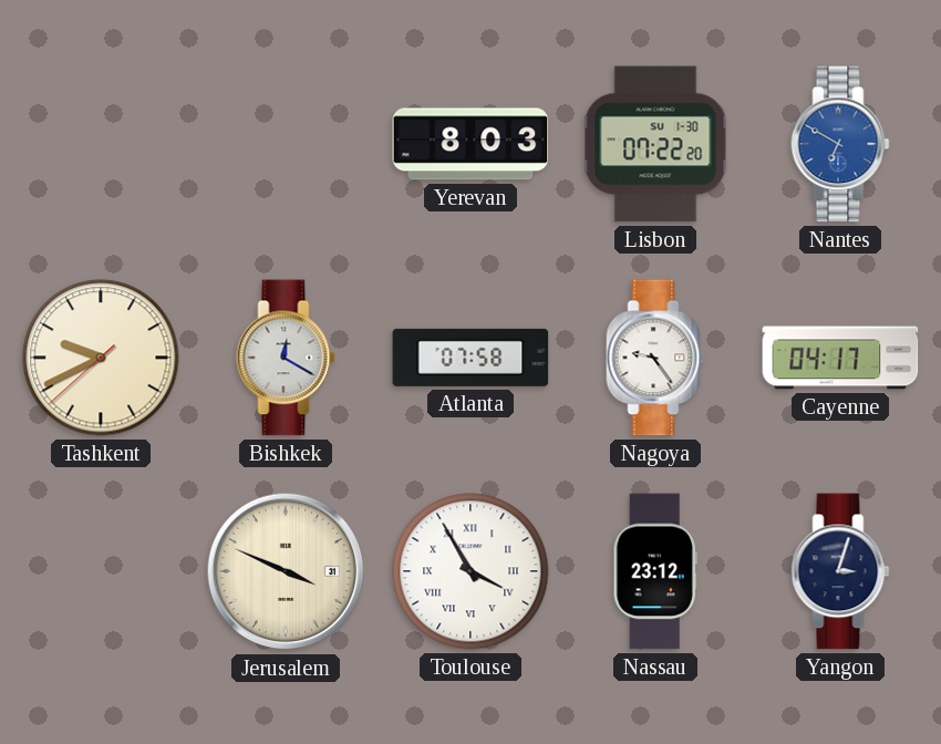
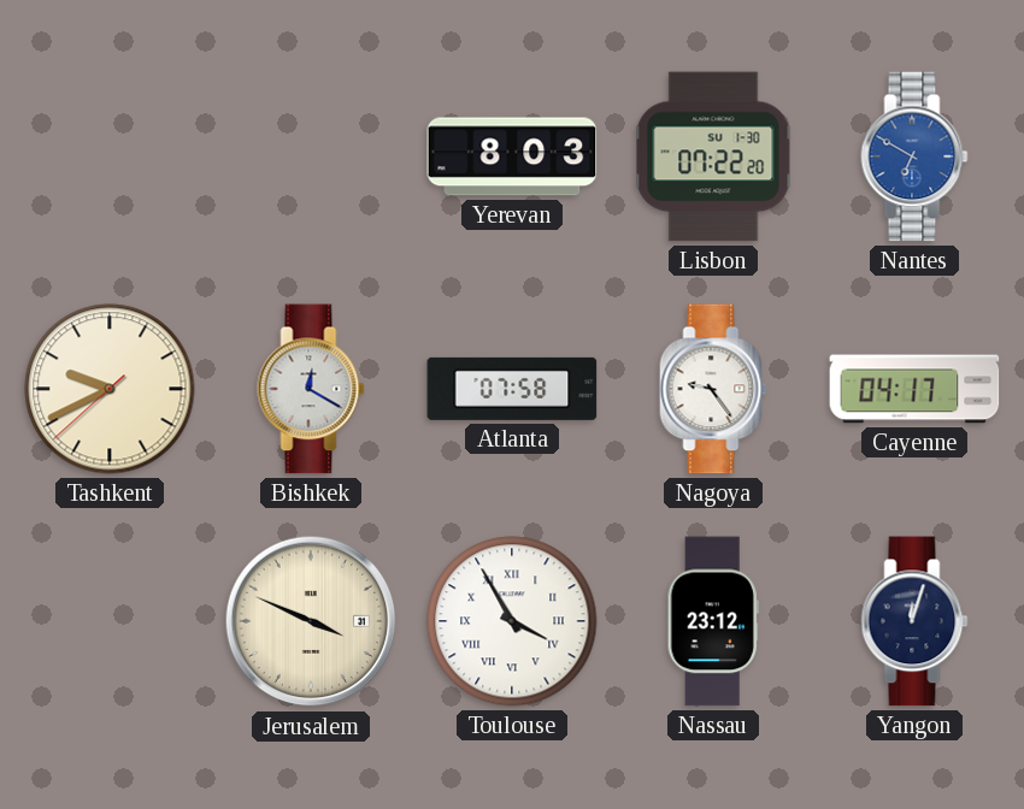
Yangon: 3:03 -> 12:03 (914, 621)
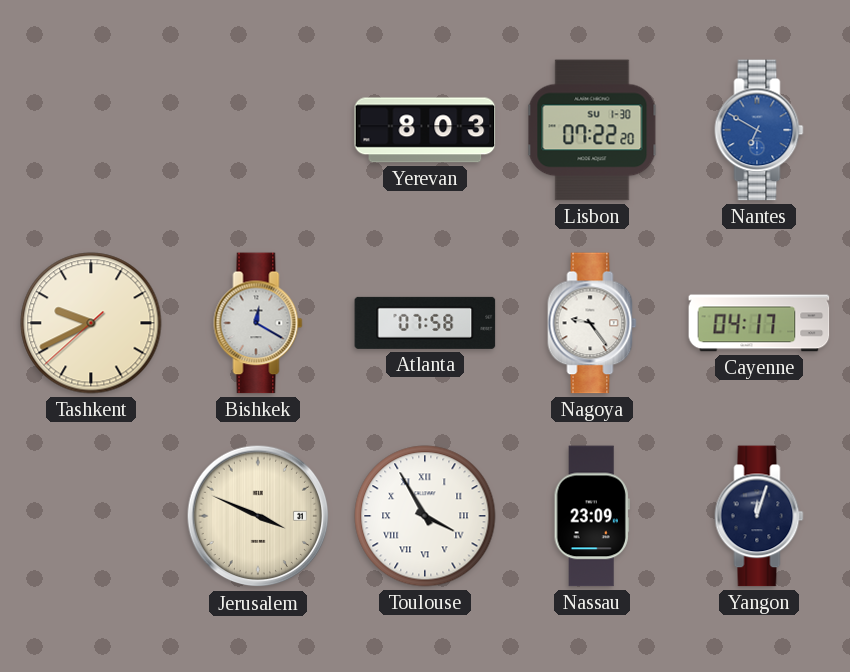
Nassau: 23:12 -> 23:09 (592, 516)
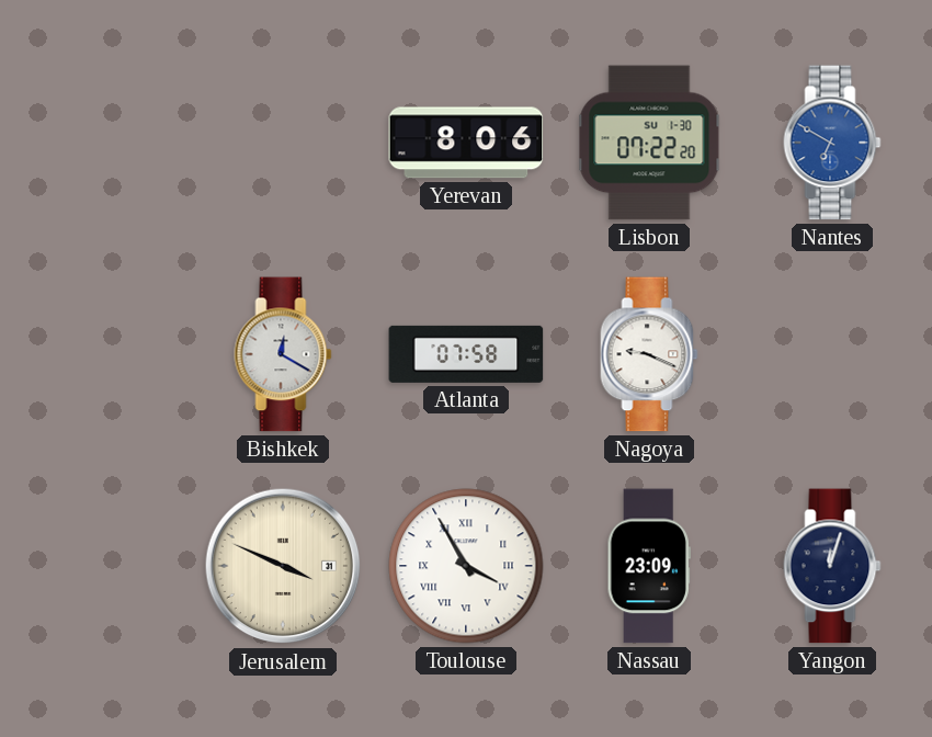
Yerevan: 8:03 -> 8:06 (466, 143)
Tashkent: 9:40 -> none (91, 323)
Nagoya: 9:24 -> 9:19 (649, 354)
Cayenne: 04:17 -> none (759, 323)
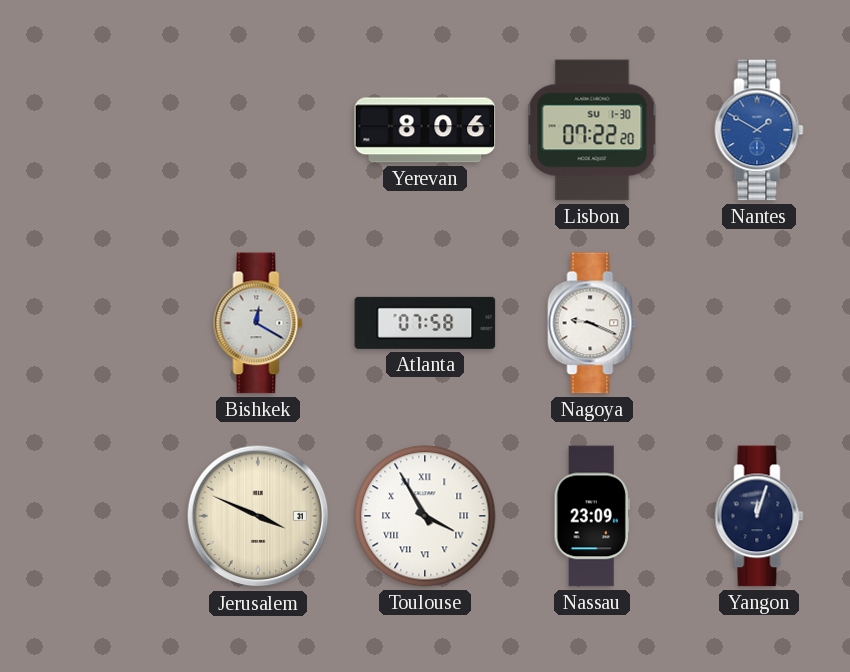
Nantes: 6:50 -> 1:50 (759, 130)
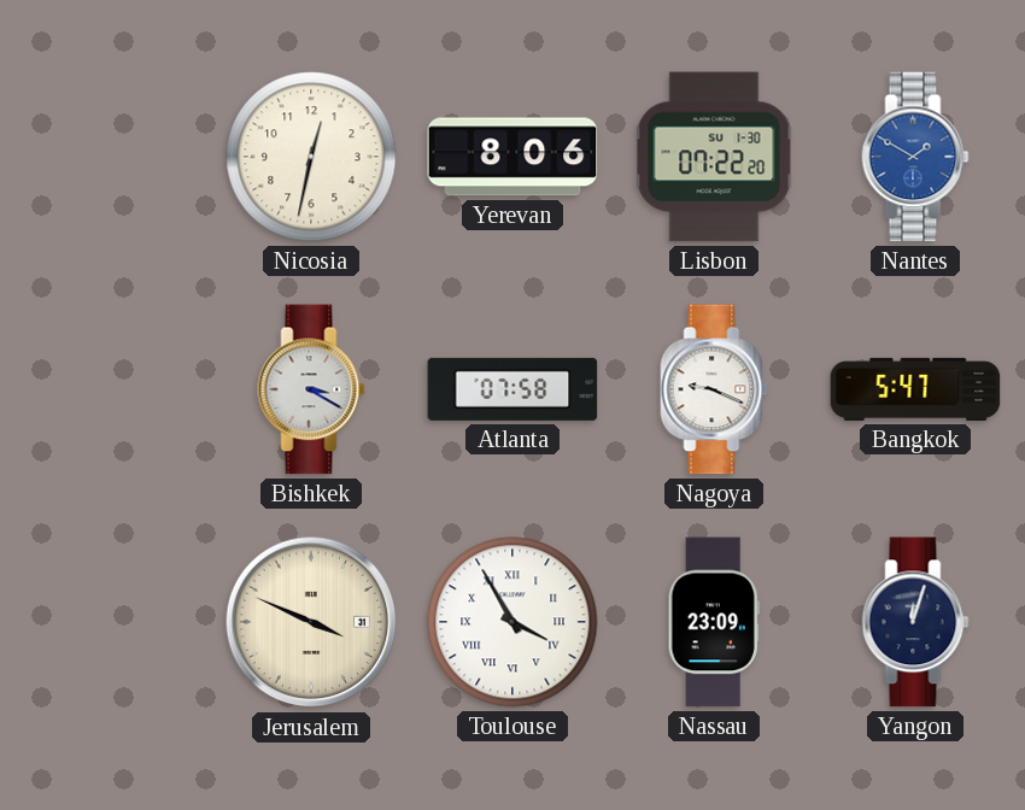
Nicosia: none -> 12:32 (311, 157)
Bishkek: 12:20 -> 3:20 (311, 389)
Bangkok: none -> 5:47 (915, 389)
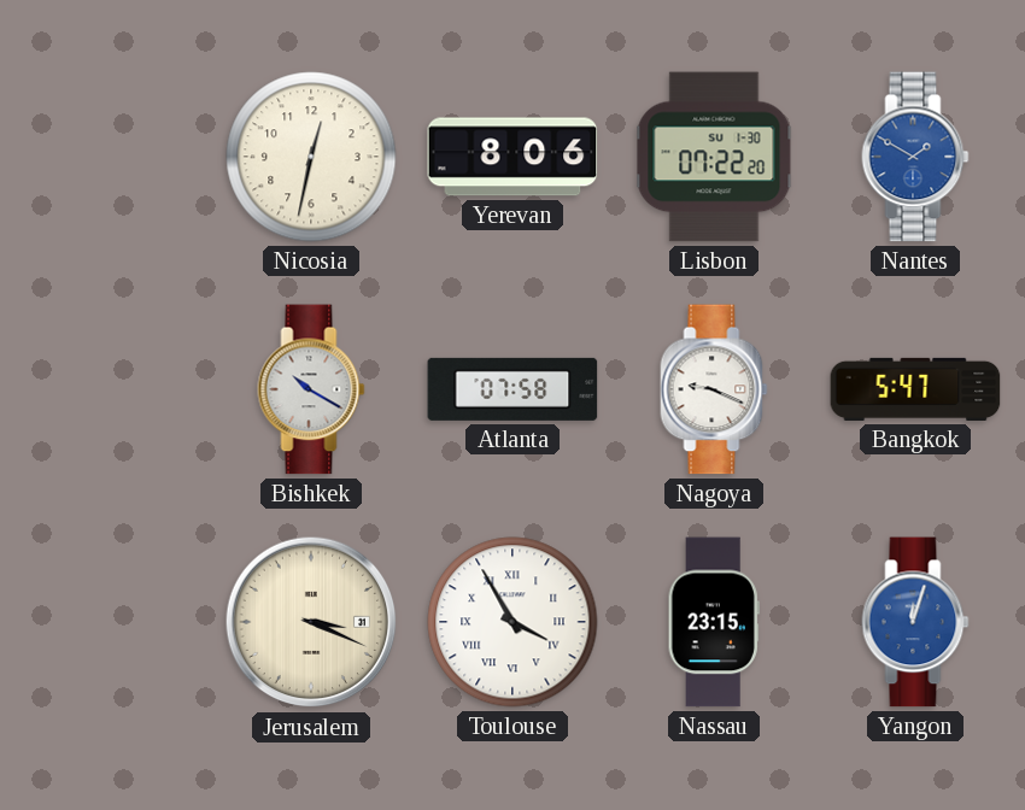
Bishkek: 3:20 -> 10:20 (311, 389)
Jerusalem: 3:49 -> 3:19 (311, 622)
Nassau: 23:09 -> 23:15 (714, 622)
Yangon dial: navy -> blue (915, 622)
